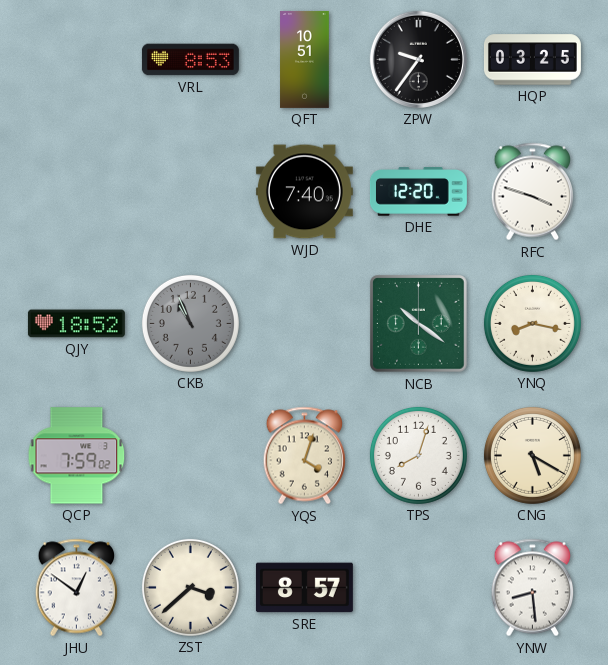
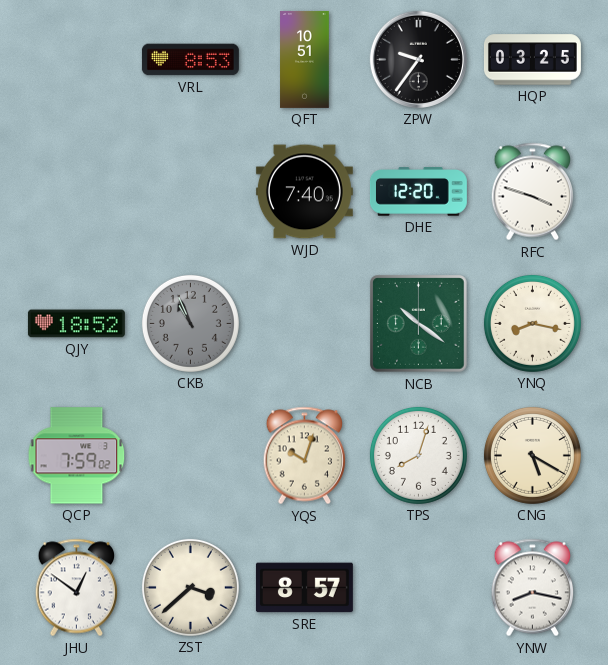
YQS: 4:03 -> 10:03 (305, 456)
YNW: 8:29 -> 8:17 (533, 588)
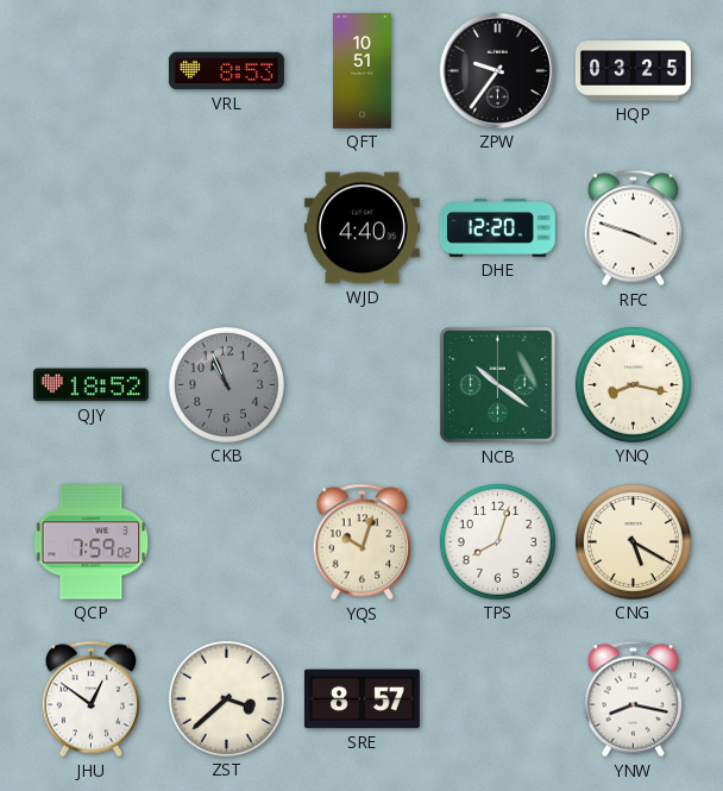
WJD: 7:40 -> 4:40 (361, 228)
